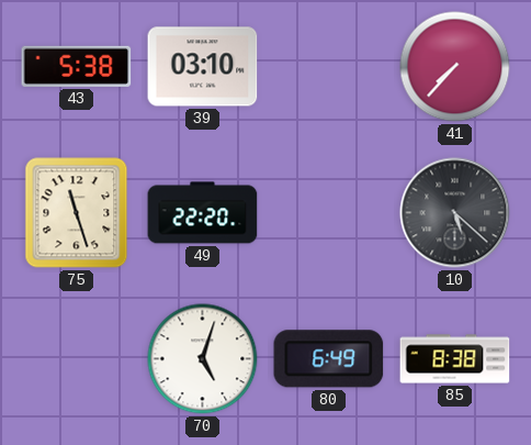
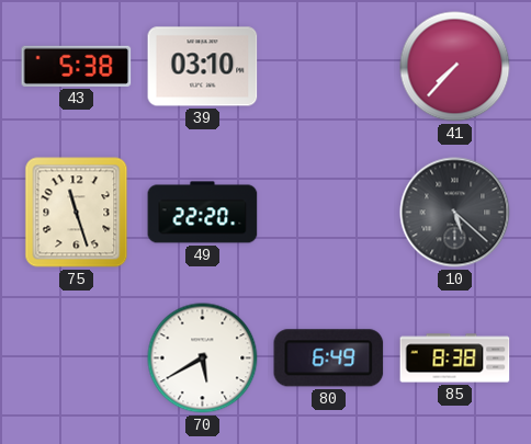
70: 5:03 -> 5:40 (203, 358)
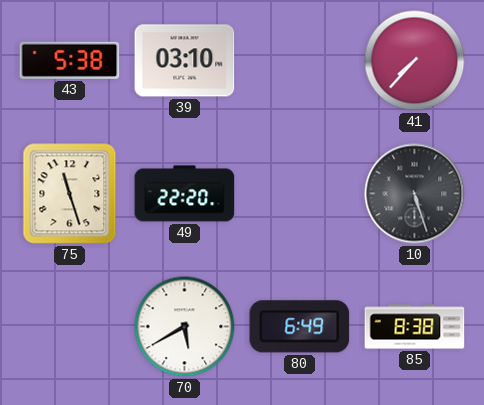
10: 5:22 -> 5:27 (415, 194)
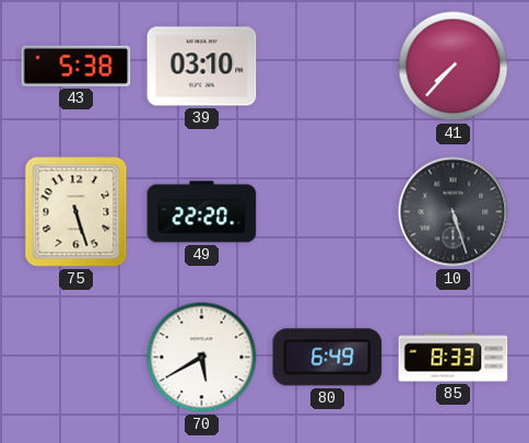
75: 11:27 -> 5:27 (77, 212)
85: 8:38 -> 8:33 (454, 358)
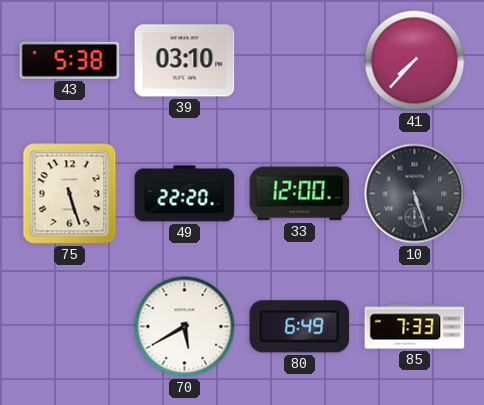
33: none -> 12:00 (300, 194)
85: 8:33 -> 7:33 (415, 327)
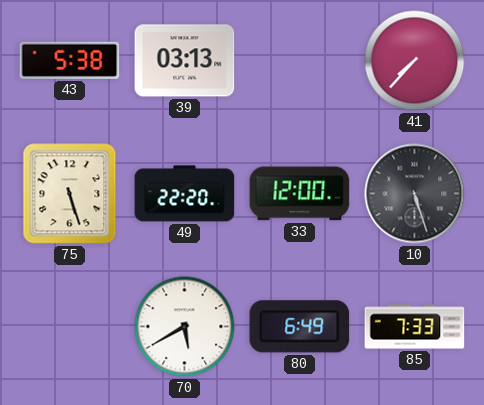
39: 03:10 -> 03:13 (185, 61)
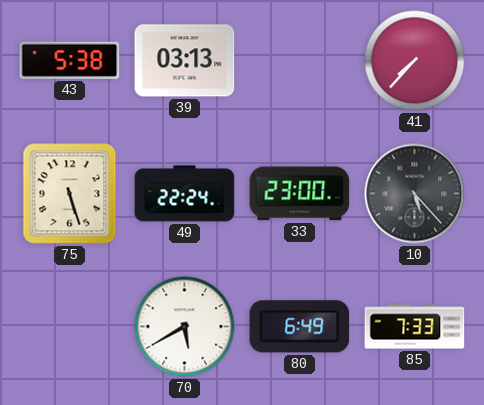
49: 22:20 -> 22:24 (185, 194)
33: 12:00 -> 23:00 (300, 194)
10: 5:27 -> 5:23 (415, 194)
